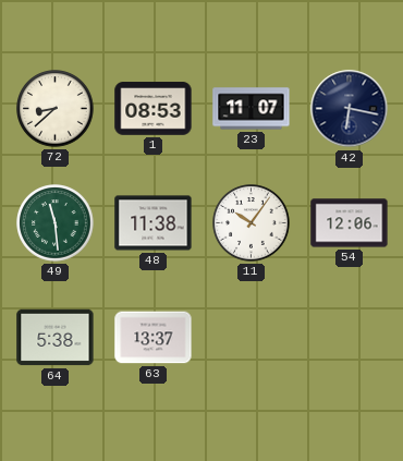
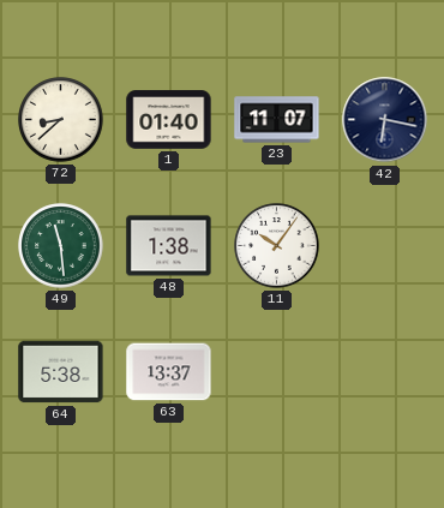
1: 08:53 -> 01:40 (169, 120)
48: 11:38 -> 1:38 (169, 246)
54: 12:06 -> none (350, 223)
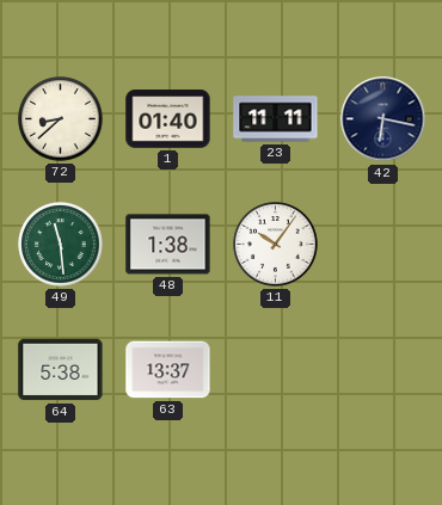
23: 11:07 -> 11:11 (276, 119)
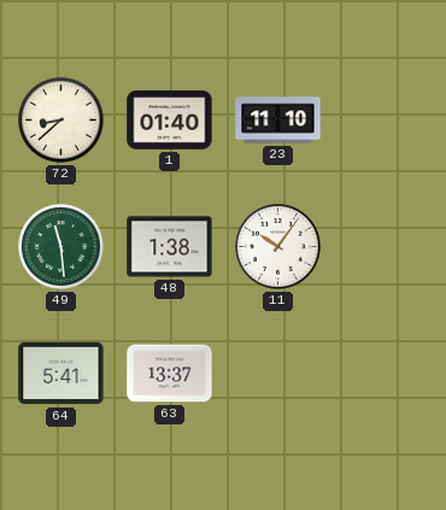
23: 11:11 -> 11:10 (278, 121)
42: 6:17 -> none (383, 119)
64: 5:38 -> 5:41 (61, 374)
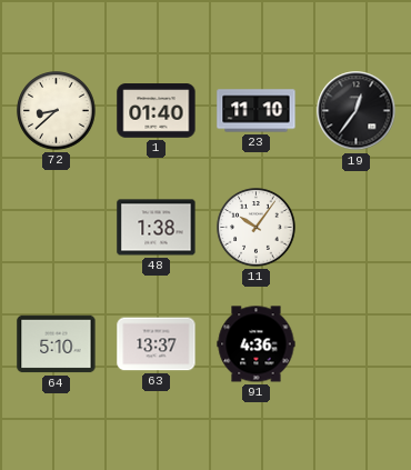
19: none -> 12:36 (357, 111)
49: 11:29 -> none (61, 247)
64: 5:41 -> 5:10 (57, 344)
91: none -> 4:36 (257, 344)
